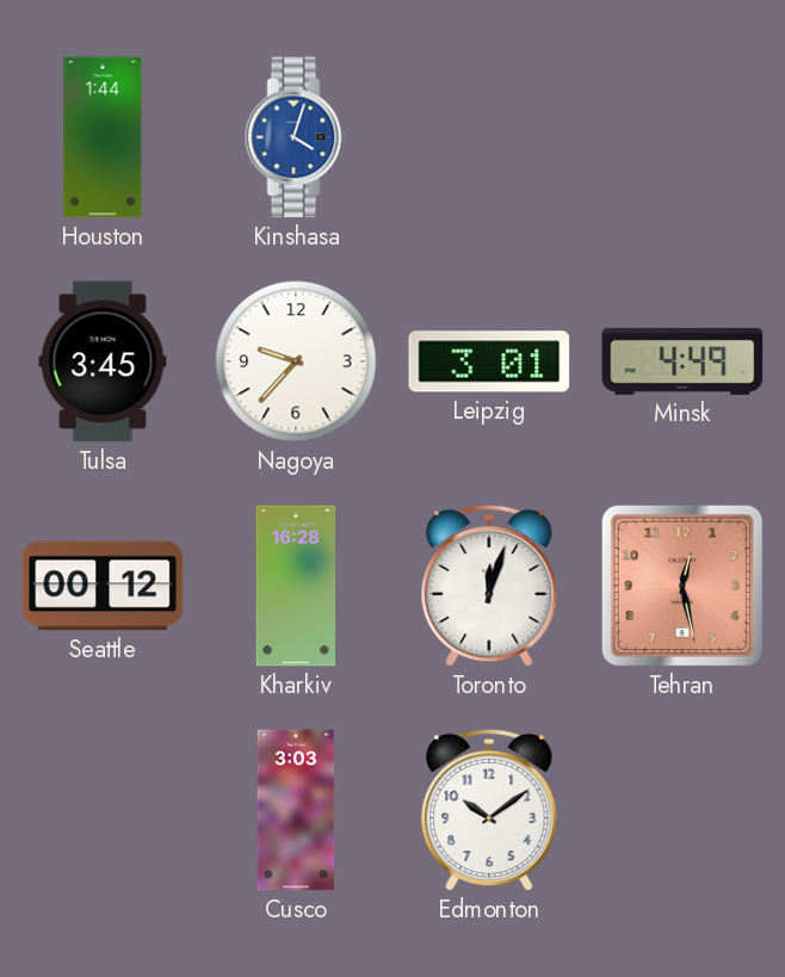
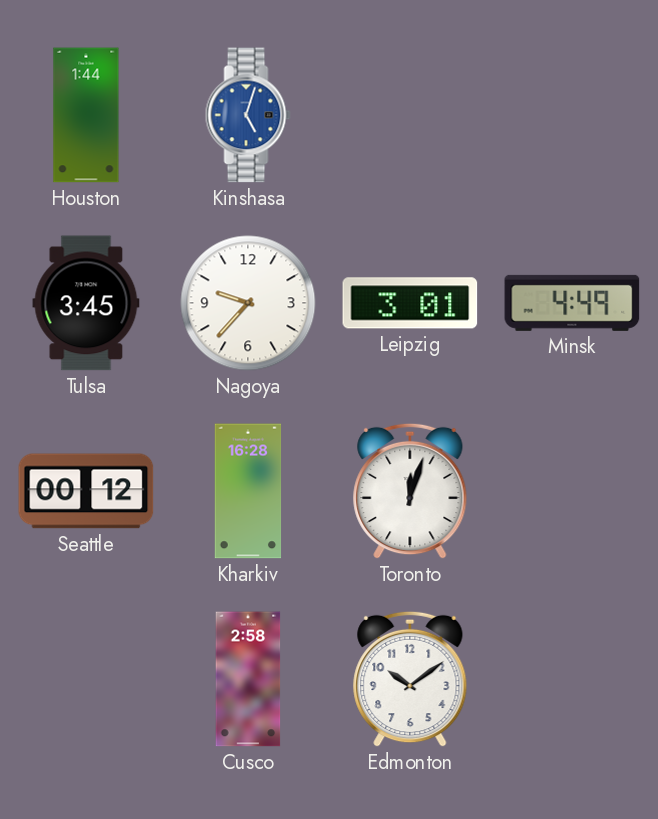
Kinshasa: 4:03 -> 5:03 (248, 115)
Tehran: 12:28 -> none (682, 586)
Cusco: 3:03 -> 2:58 (248, 679)
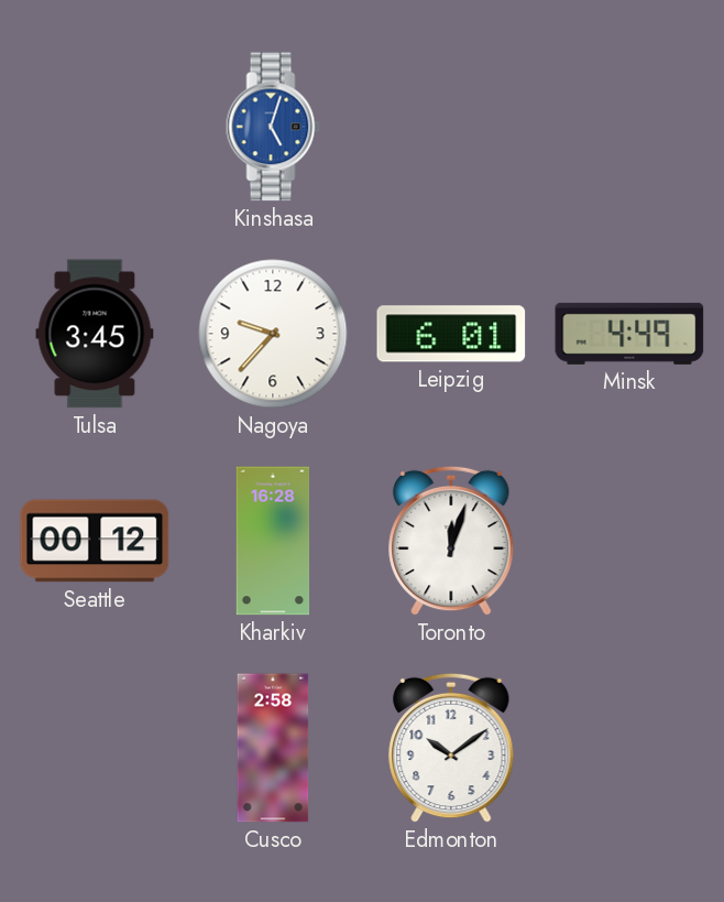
Houston: 1:44 -> none (86, 115)
Leipzig: 3:01 -> 6:01 (451, 334)
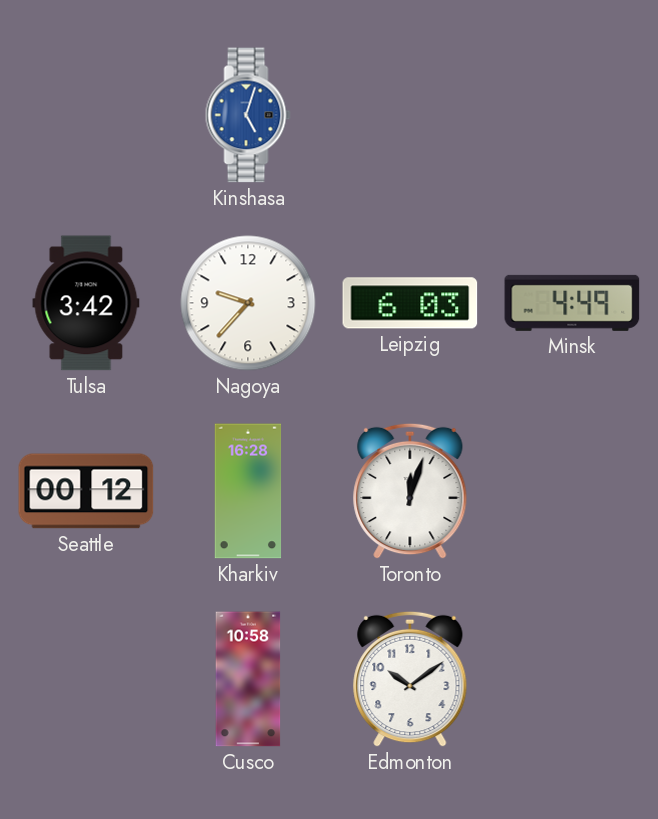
Tulsa: 3:45 -> 3:42 (86, 303)
Leipzig: 6:01 -> 6:03 (410, 303)
Cusco: 2:58 -> 10:58 (248, 679)
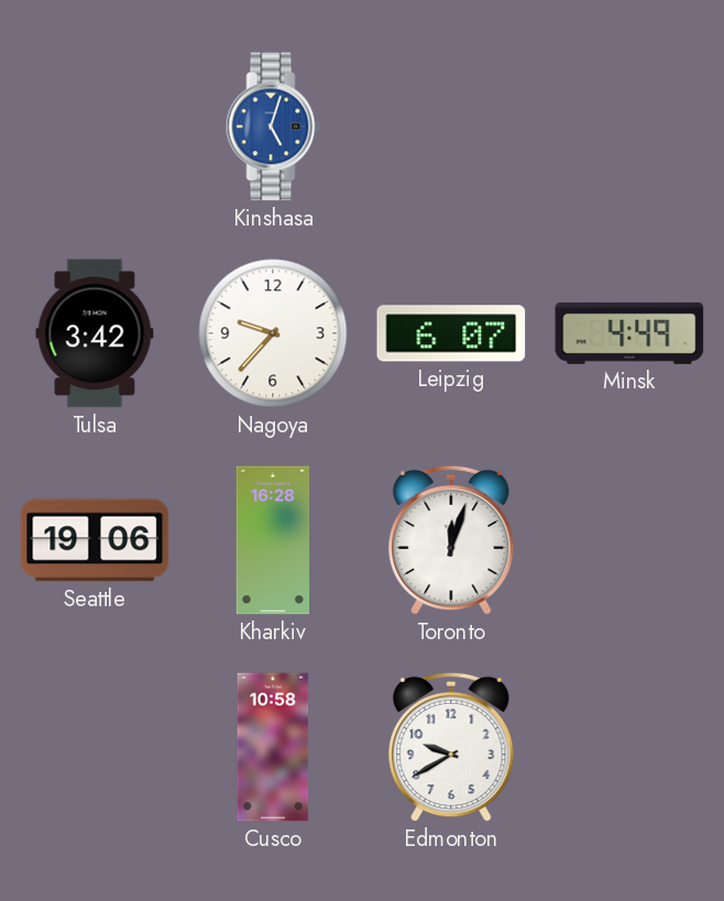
Leipzig: 6:03 -> 6:07 (451, 333)
Seattle: 00:12 -> 19:06 (95, 540)
Edmonton: 10:09 -> 9:40 (451, 747)
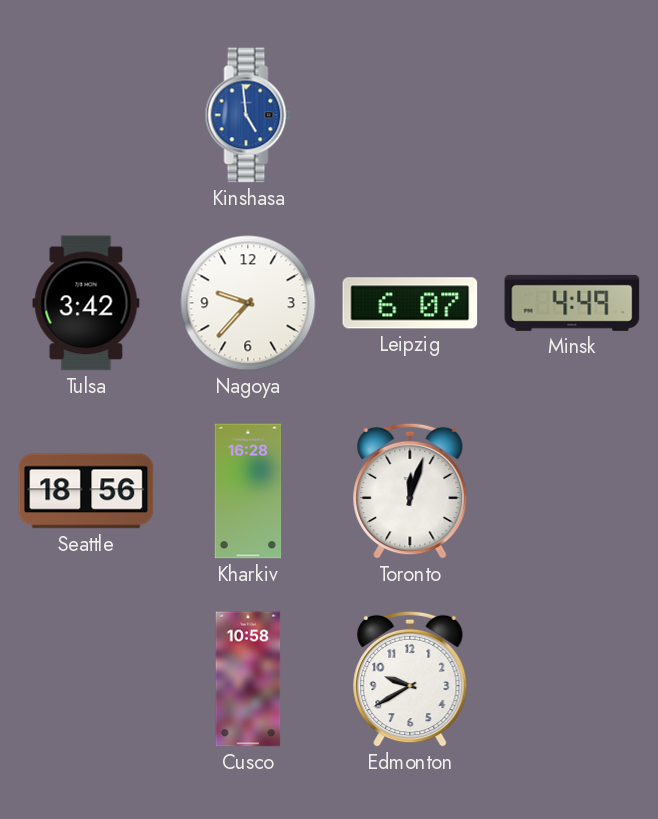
Kinshasa: 5:03 -> 4:59 (248, 115)
Seattle: 19:06 -> 18:56 (86, 491)
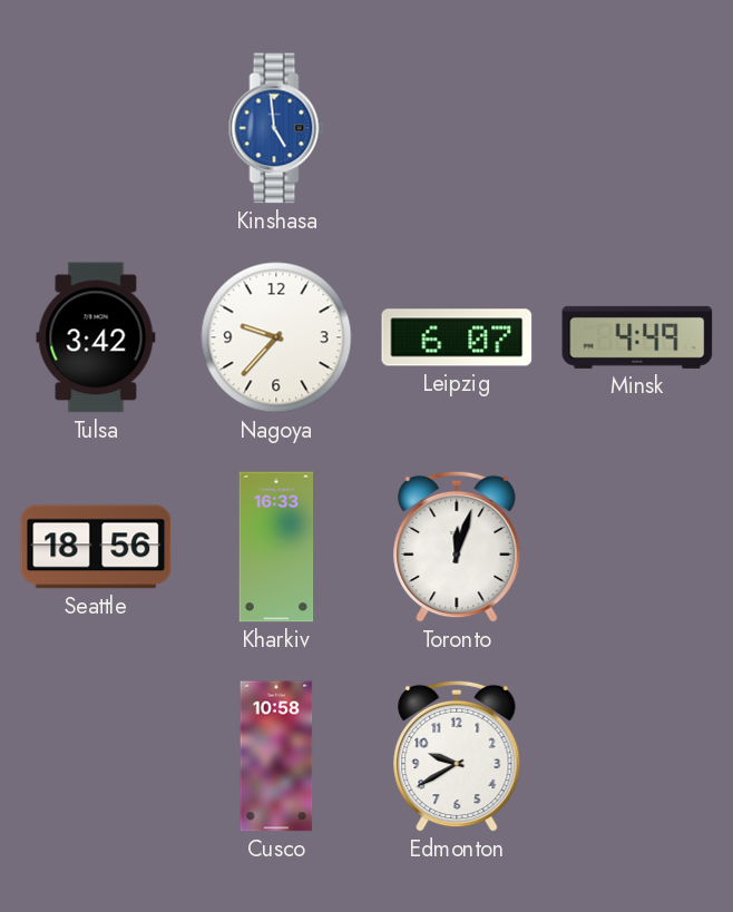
Kharkiv: 16:28 -> 16:33 (276, 547)
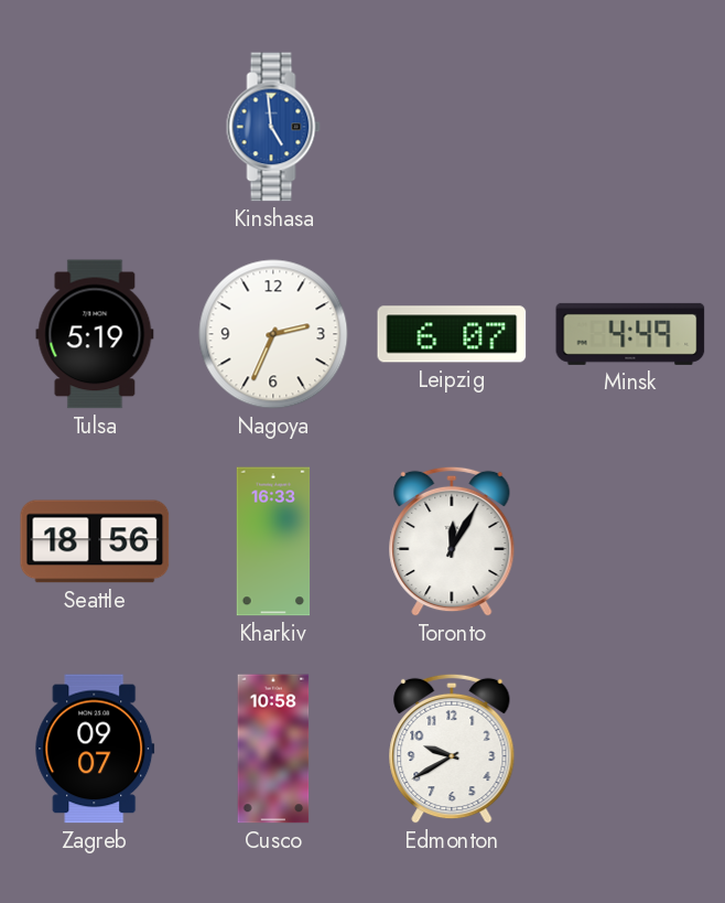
Tulsa: 3:42 -> 5:19 (95, 334)
Nagoya: 9:37 -> 2:34 (273, 334)
Toronto: 12:03 -> 12:05 (452, 541)
Zagreb: none -> 09:07 (95, 749)
